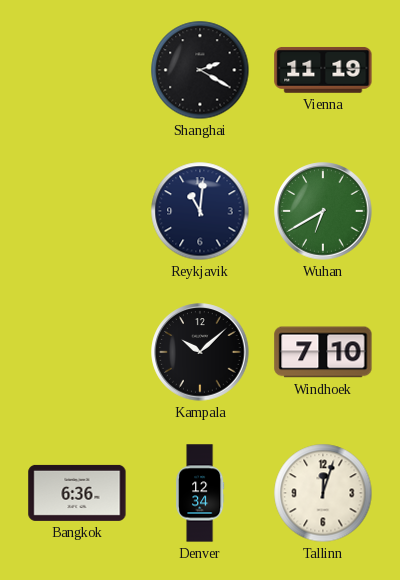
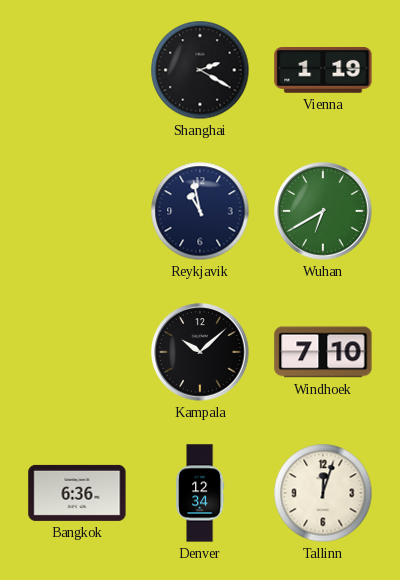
Vienna: 11:19 -> 1:19 (323, 70)
Reykjavik: 11:01 -> 10:58 (200, 211)
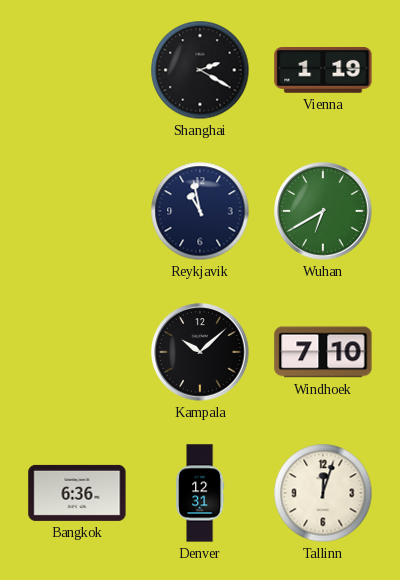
Denver: 12:34 -> 12:31 (201, 493)
